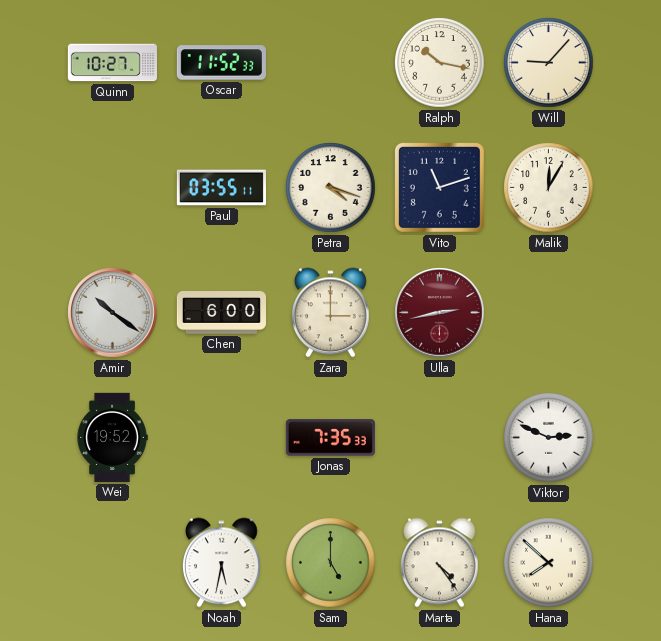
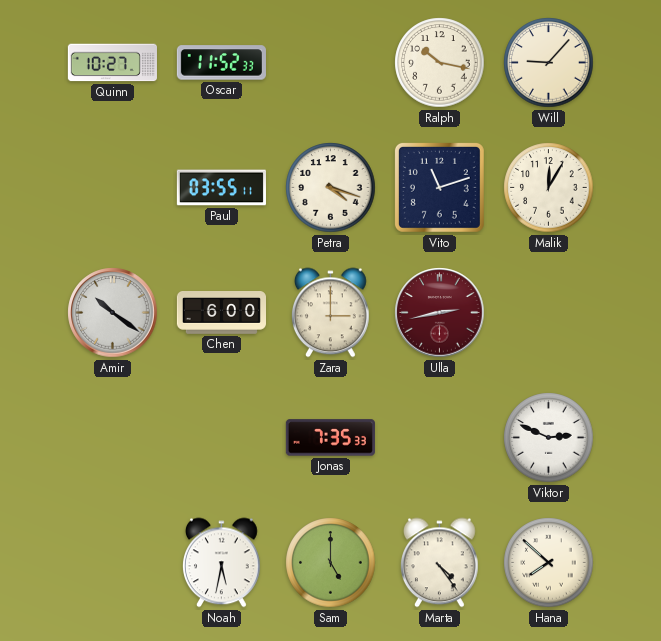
Wei: 19:52 -> none (112, 437)
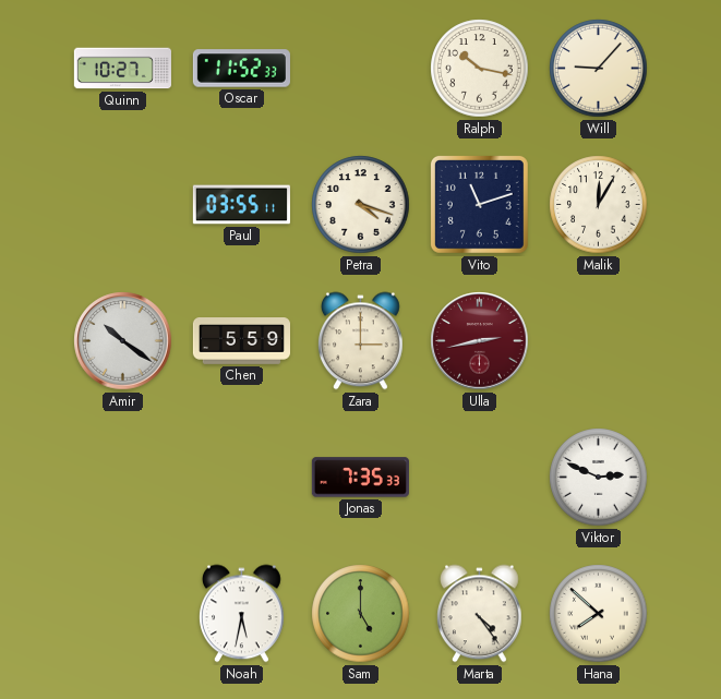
Chen: 6:00 -> 5:59 (241, 341)
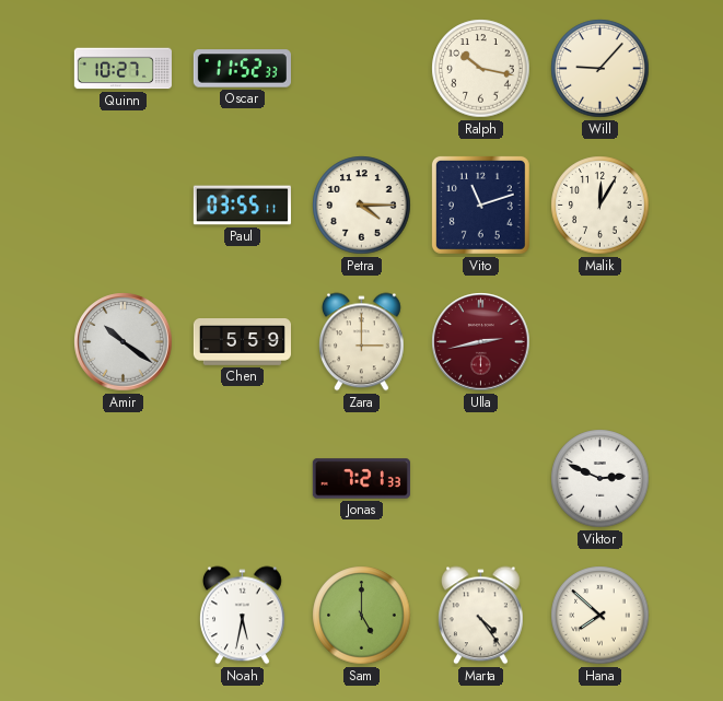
Petra: 4:18 -> 4:15 (362, 206)
Jonas: 7:35 -> 7:21 (361, 479)
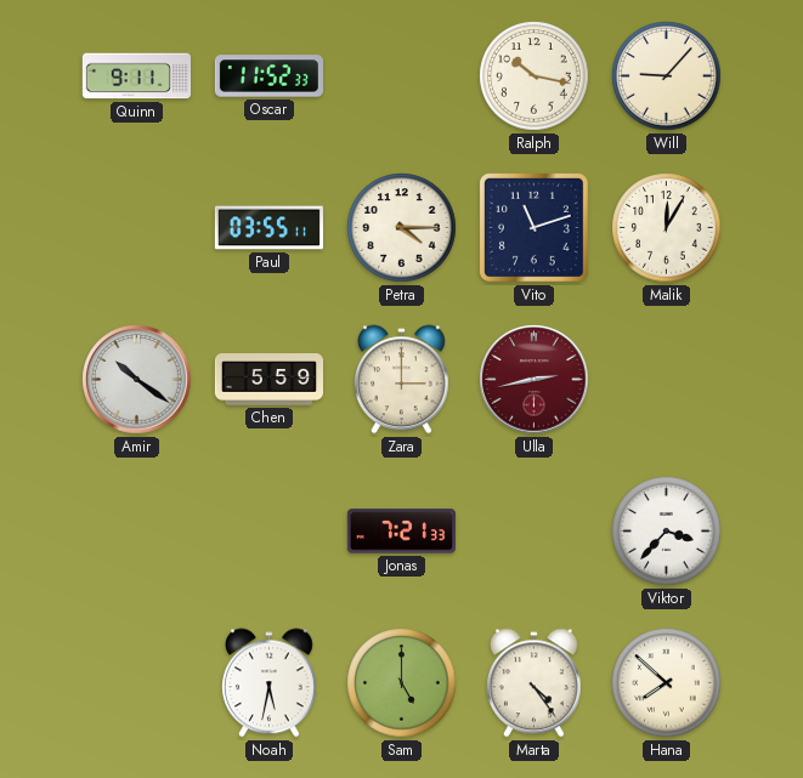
Quinn: 10:27 -> 9:11 (136, 76)
Viktor: 2:49 -> 3:37 (667, 532)
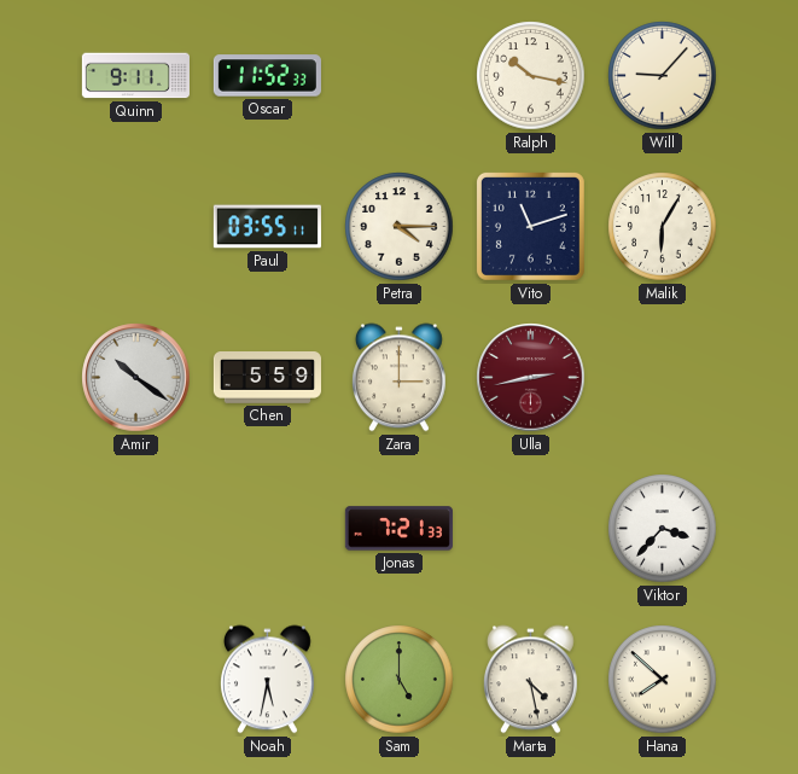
Malik: 12:05 -> 6:05 (663, 227)
Marta: 4:24 -> 4:28 (531, 680)
